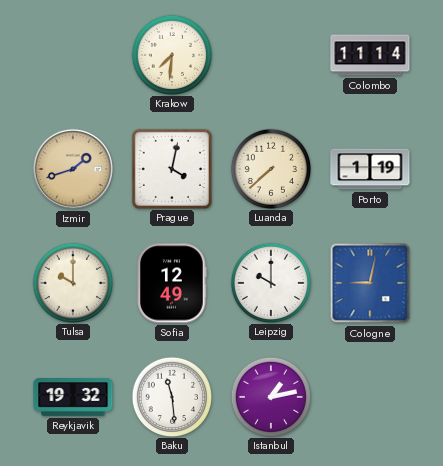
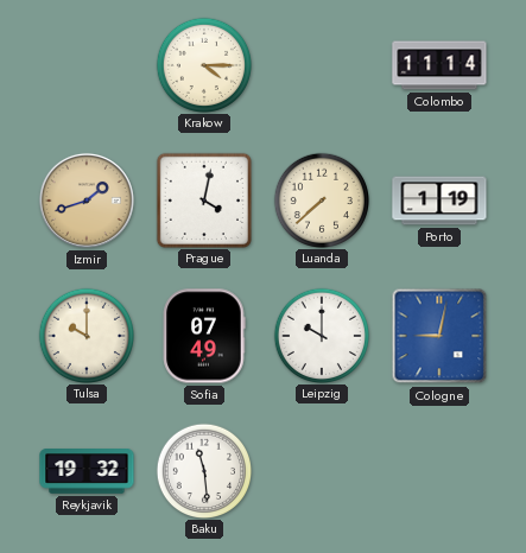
Krakow: 7:31 -> 4:15 (203, 64)
Sofia: 12:49 -> 07:49 (204, 336)
Istanbul: 1:13 -> none (270, 396)
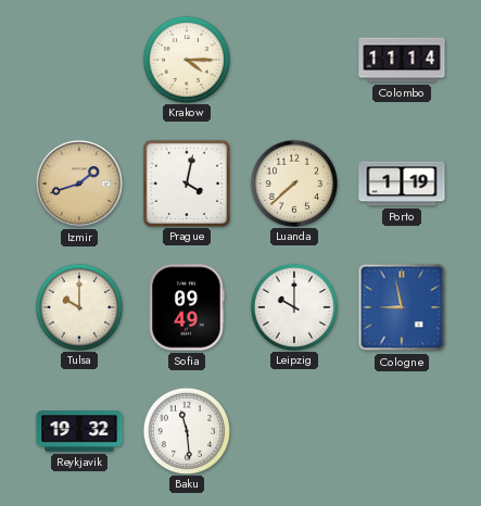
Sofia: 07:49 -> 09:49 (187, 307)
Cologne: 9:02 -> 8:58 (402, 307)
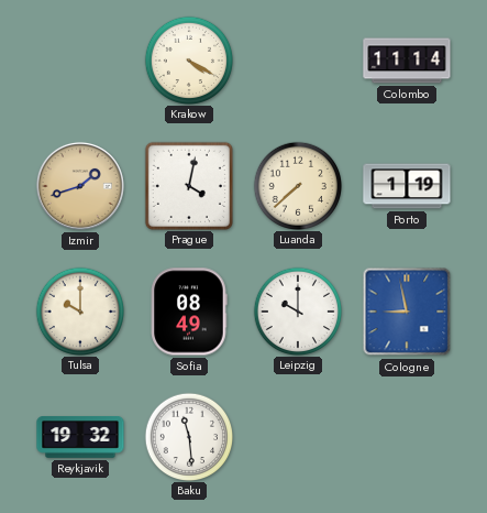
Krakow: 4:15 -> 4:20 (188, 59)
Sofia: 09:49 -> 08:49 (189, 312)
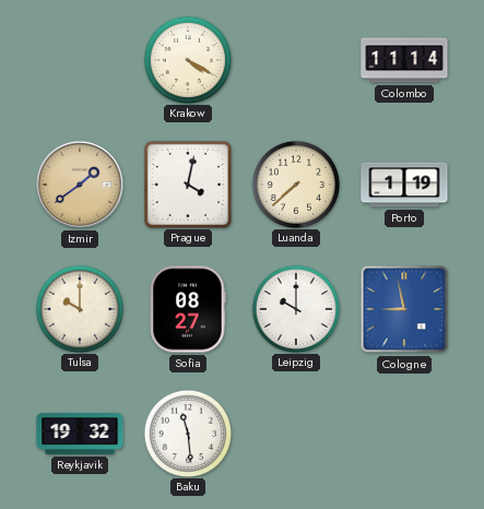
Izmir: 1:42 -> 1:39 (80, 185)
Sofia: 08:49 -> 08:27 (188, 309)
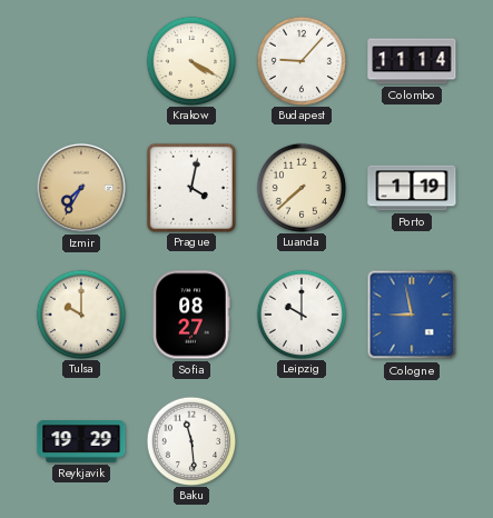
Budapest: none -> 9:07 (300, 60)
Izmir: 1:39 -> 7:35 (81, 188)
Reykjavik: 19:32 -> 19:29 (81, 441)
